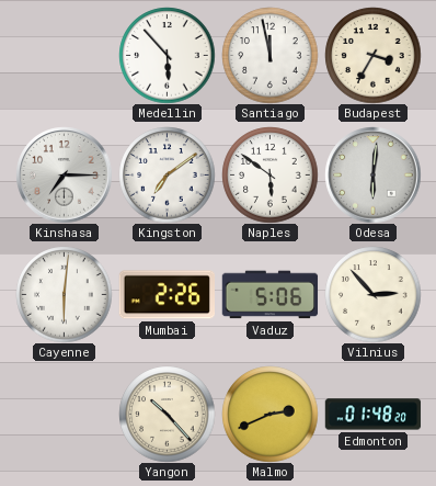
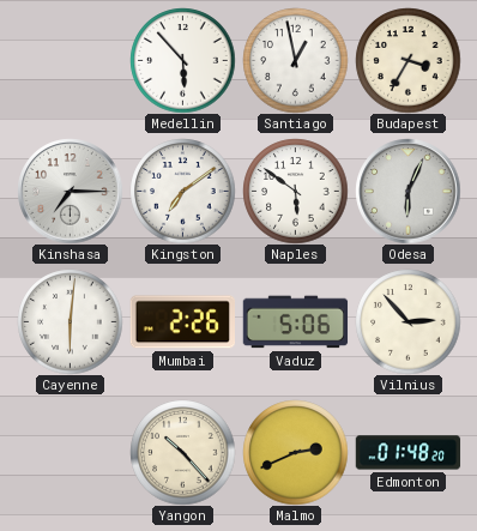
Santiago: 11:58 -> 12:58 (295, 60)
Odesa: 6:01 -> 6:04 (407, 191)
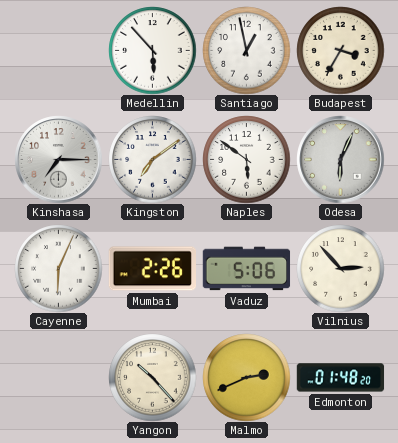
Cayenne: 6:01 -> 6:04 (58, 268)
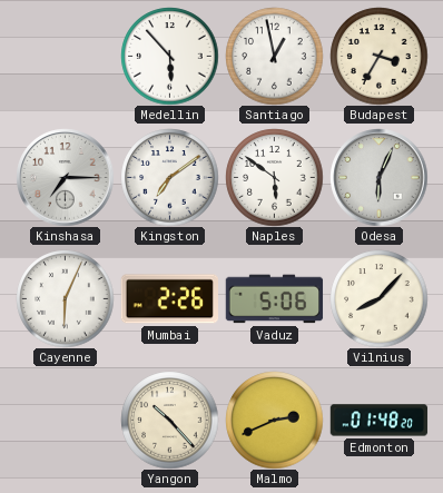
Vilnius: 2:53 -> 8:07 (378, 298)
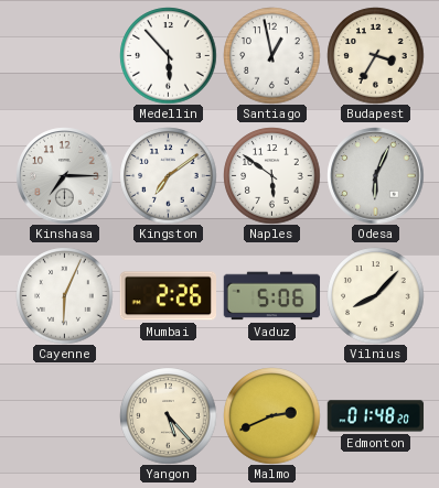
Yangon: 10:23 -> 5:23 (168, 415)
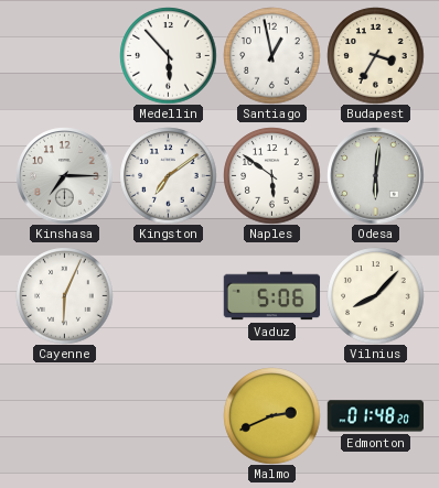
Odesa: 6:04 -> 6:01 (375, 175)
Mumbai: 2:26 -> none (168, 296)
Yangon: 5:23 -> none (168, 415)
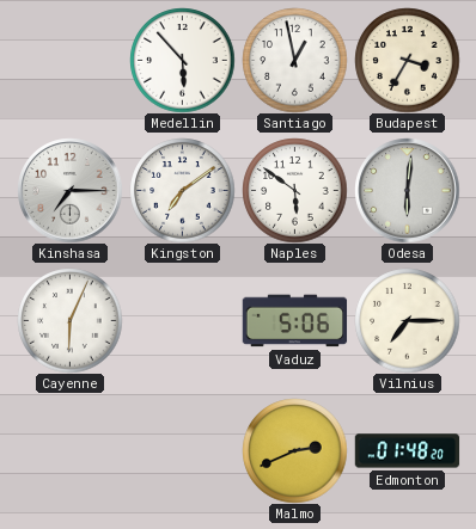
Vilnius: 8:07 -> 7:15 (407, 320)
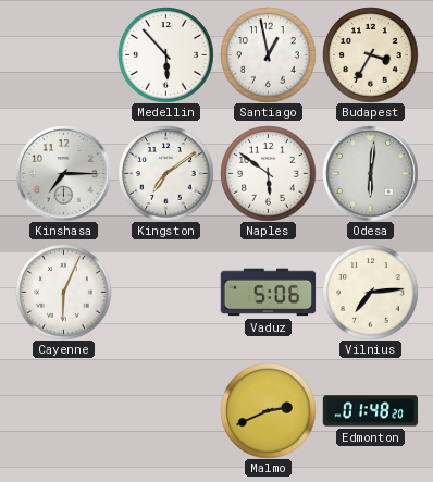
Vilnius: 7:15 -> 7:14 (370, 292)
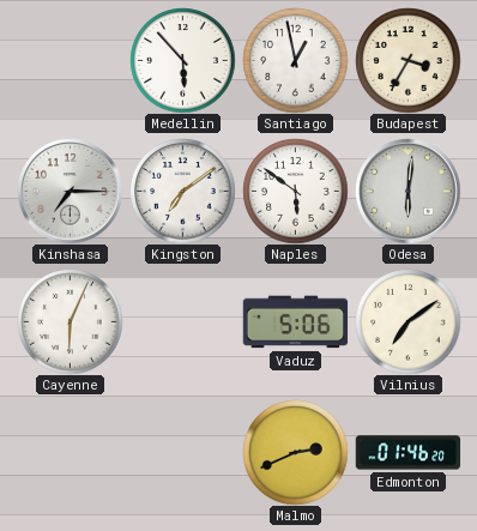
Vilnius: 7:14 -> 7:09 (407, 321)
Edmonton: 01:48 -> 01:46 (407, 453)
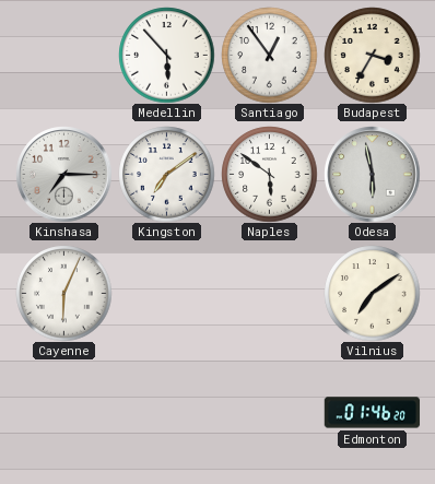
Santiago: 12:58 -> 12:54 (269, 55)
Odesa: 6:01 -> 5:58 (372, 174)
Vaduz: 5:06 -> none (295, 322)
Malmo: 2:41 -> none (295, 452)
